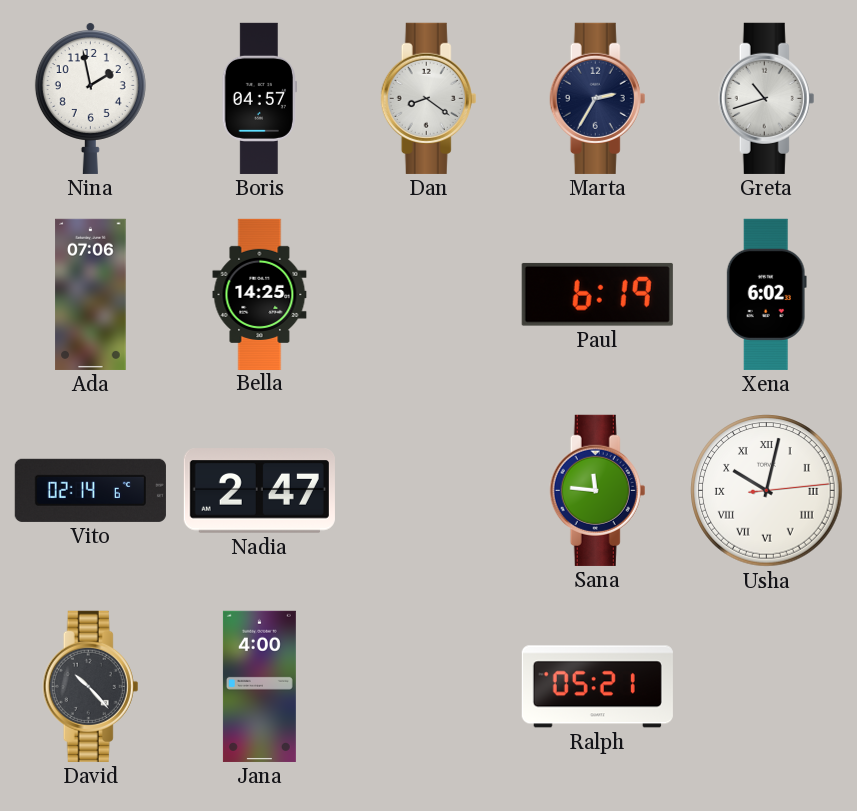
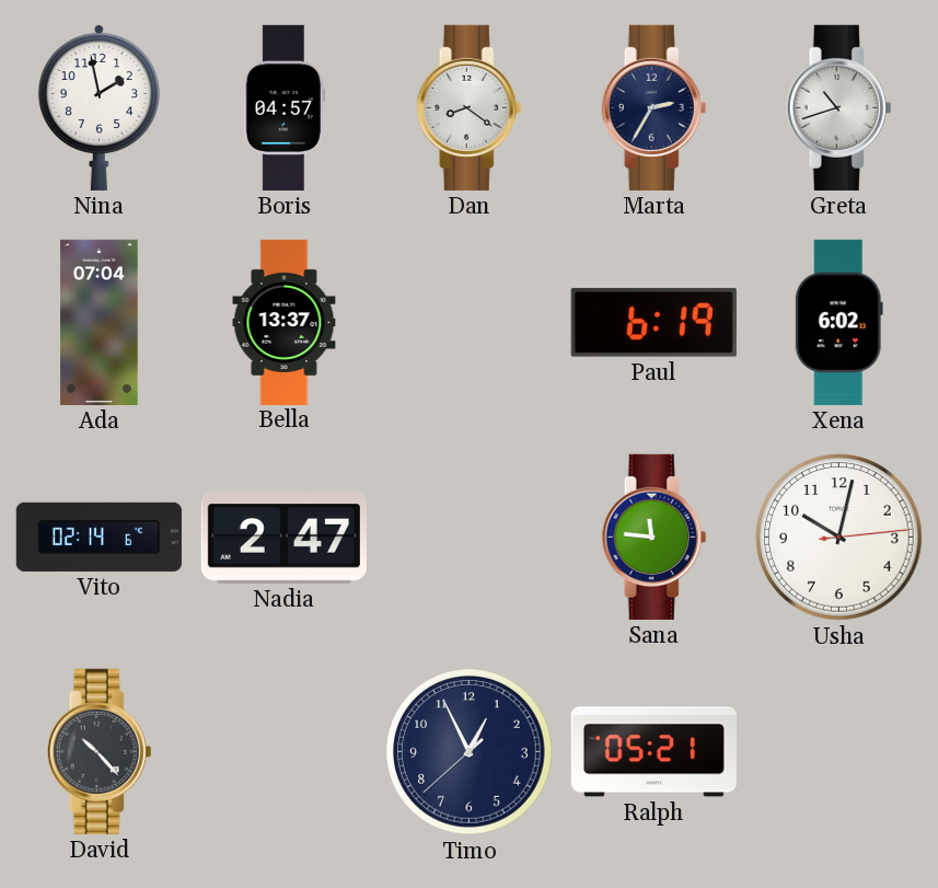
Ada: 07:06 -> 07:04 (100, 322)
Bella: 14:25 -> 13:37 (285, 322)
Usha numerals: Roman -> Arabic (839, 538)
Jana: 4:00 -> none (259, 686)
Timo: none -> 12:55 (470, 752)
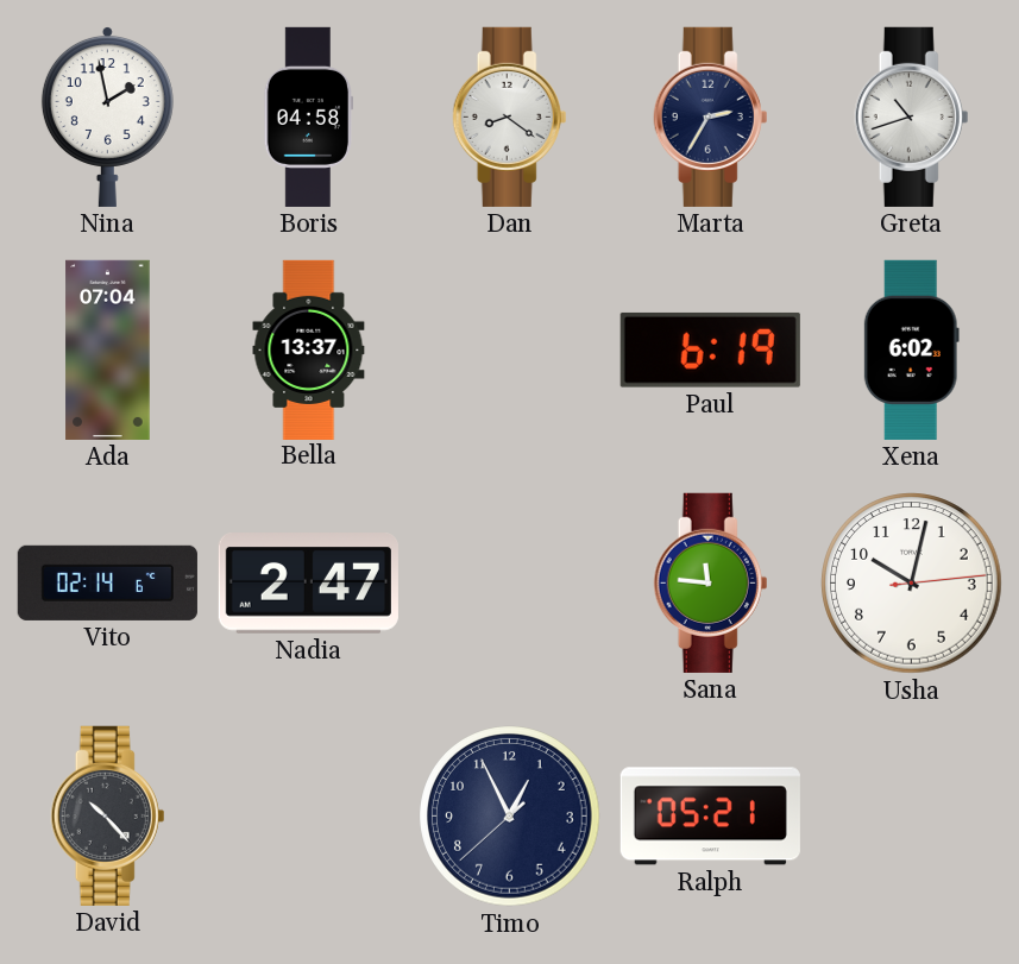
Boris: 04:57 -> 04:58 (308, 116)
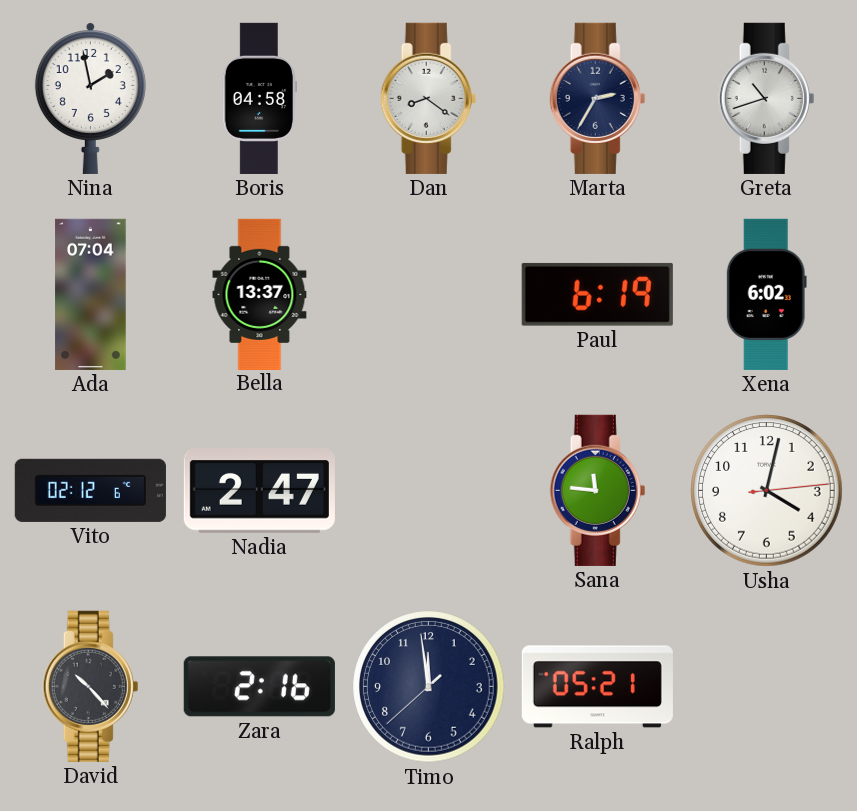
Vito: 02:14 -> 02:12 (90, 490)
Usha: 10:02 -> 4:02 (767, 491)
Zara: none -> 2:16 (259, 687)
Timo: 12:55 -> 11:58 (429, 687)
